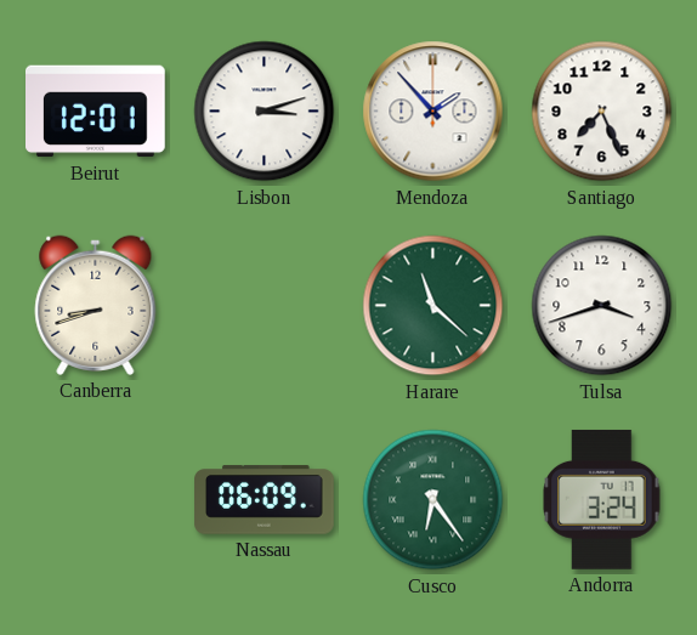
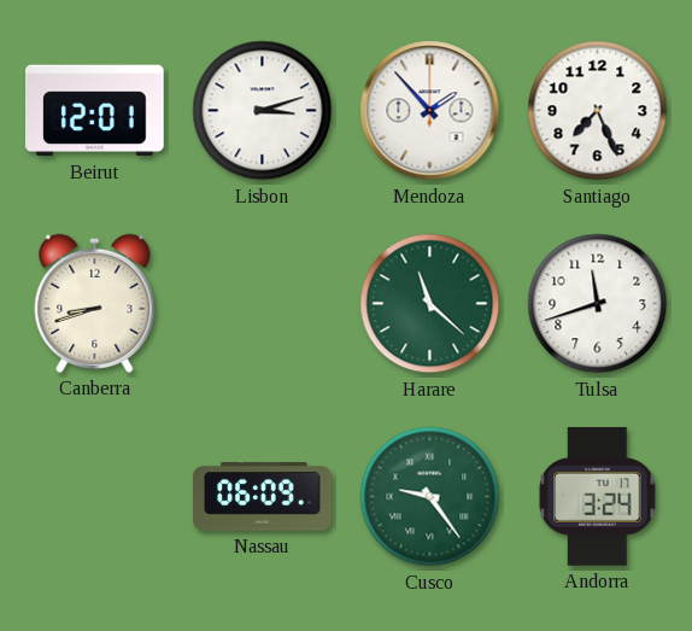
Tulsa: 3:42 -> 11:42 (598, 304)
Cusco: 6:24 -> 9:24 (430, 497)
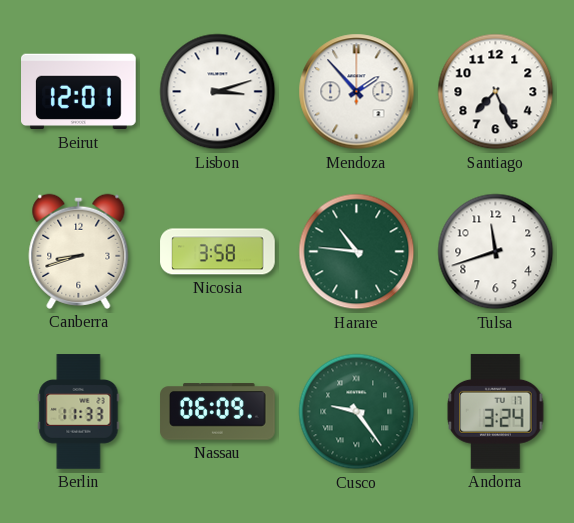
Nicosia: none -> 3:58 (218, 252)
Harare: 11:22 -> 10:46 (357, 252)
Berlin: none -> 11:33 (79, 412)
